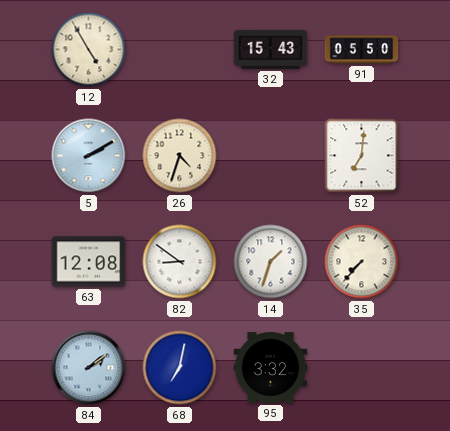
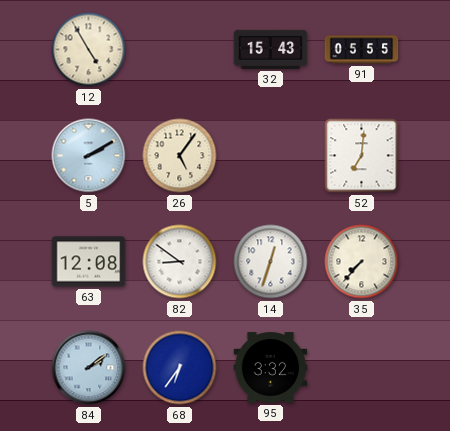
91: 05:50 -> 05:55 (362, 50)
26: 4:33 -> 5:06 (180, 156)
14: 1:33 -> 12:33 (271, 262)
68: 7:02 -> 6:36 (180, 368)
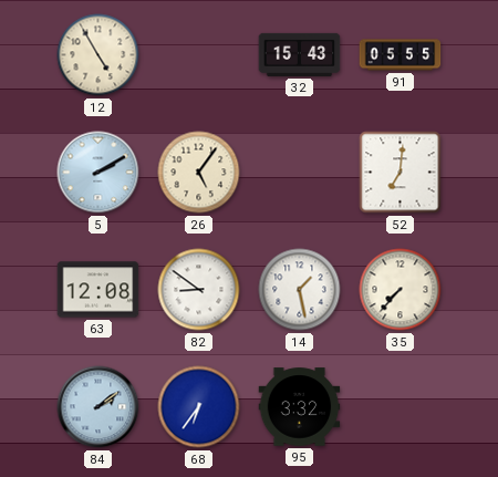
14: 12:33 -> 1:28 (300, 290)
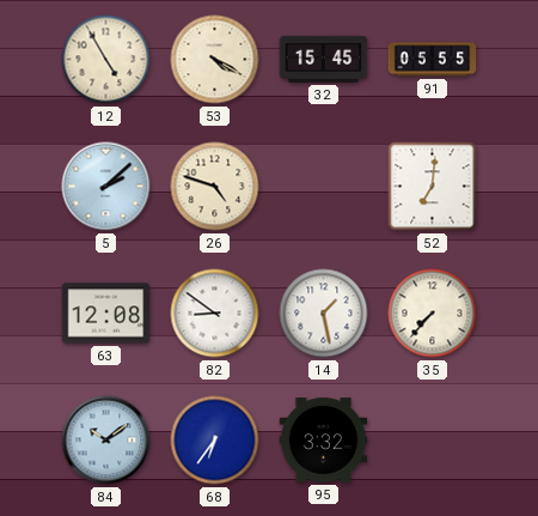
53: none -> 4:20 (215, 60)
32: 15:43 -> 15:45 (324, 59)
5: 2:10 -> 2:08 (106, 187)
26: 5:06 -> 4:48 (215, 187)
84: 2:09 -> 10:09 (106, 441)
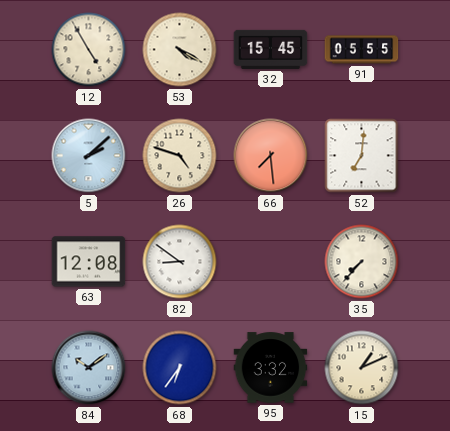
66: none -> 7:29 (271, 156)
14: 1:28 -> none (324, 314)
15: none -> 1:11 (362, 368)
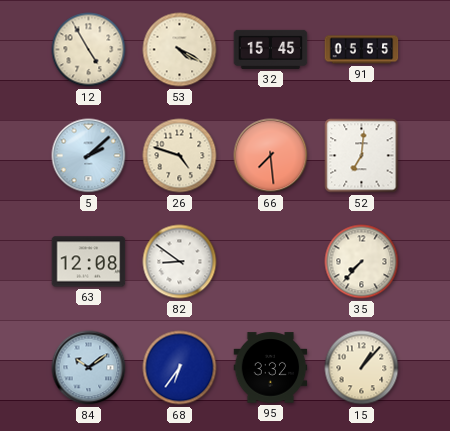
15: 1:11 -> 1:07 (362, 368)
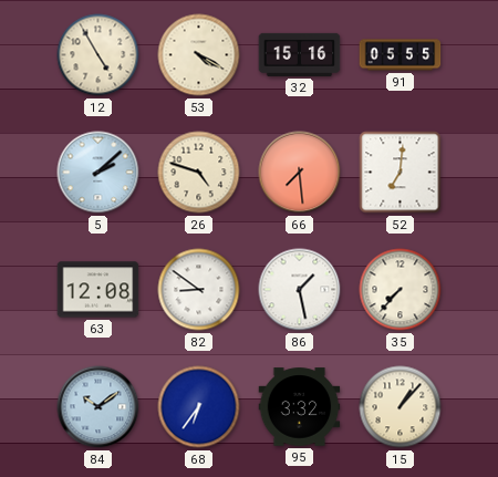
32: 15:45 -> 15:16 (300, 54)
86: none -> 1:28 (300, 290)
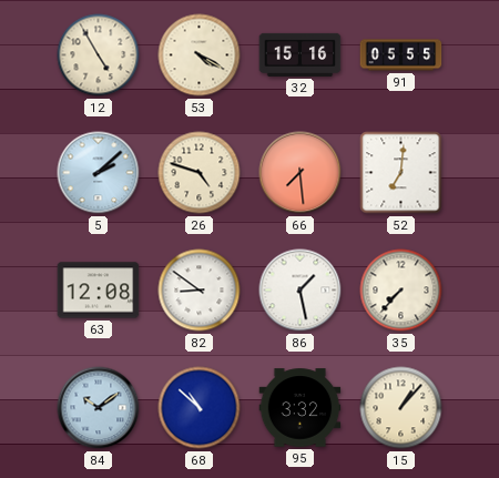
68: 6:36 -> 10:52 (200, 408)
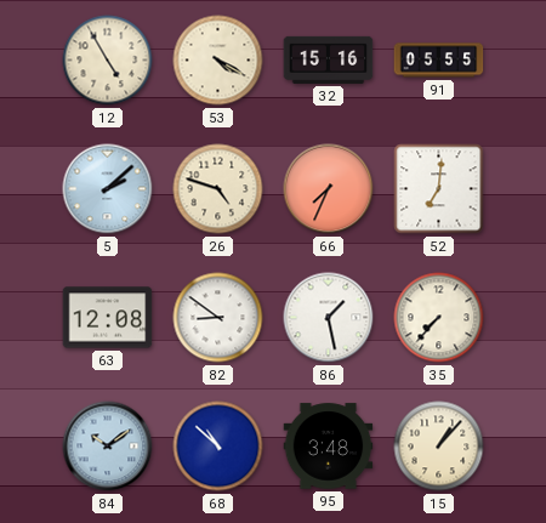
66: 7:29 -> 7:34 (329, 189)
95: 3:32 -> 3:48 (329, 447)
